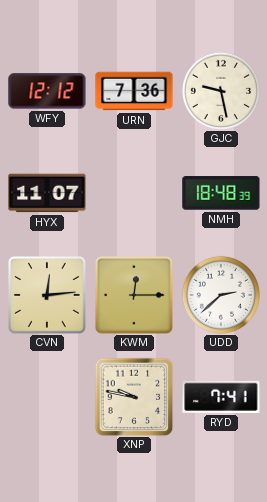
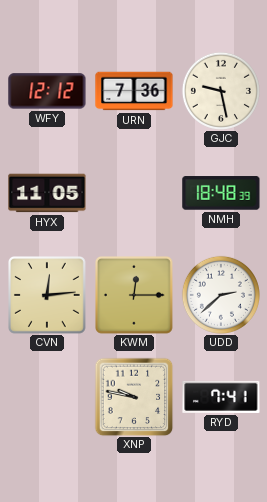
HYX: 11:07 -> 11:05 (47, 193)
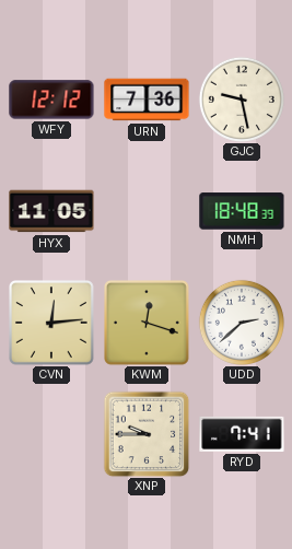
KWM: 12:15 -> 12:18 (148, 324)
XNP: 9:47 -> 9:45 (147, 434)
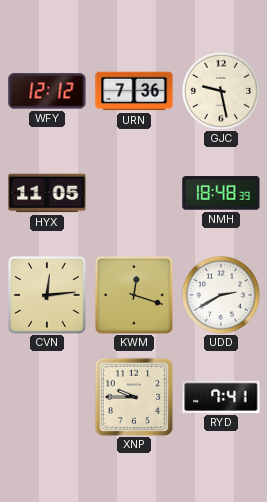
UDD: 2:38 -> 2:40 (221, 295)
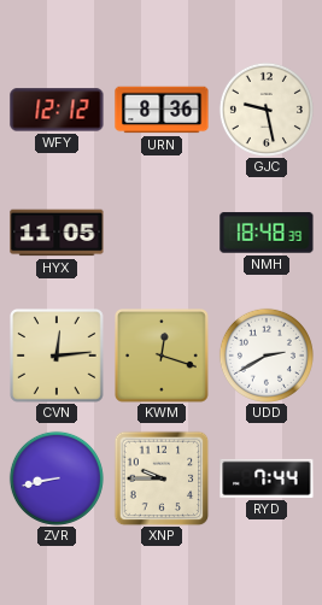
URN: 7:36 -> 8:36 (162, 110)
ZVR: none -> 8:43 (57, 478)
RYD: 7:41 -> 7:44 (267, 478)
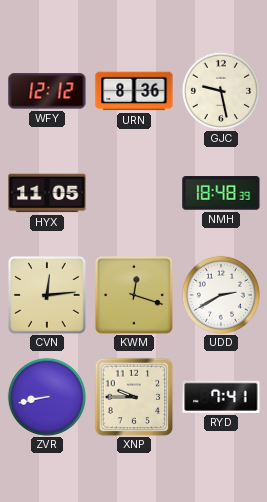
RYD: 7:44 -> 7:41 (221, 397)
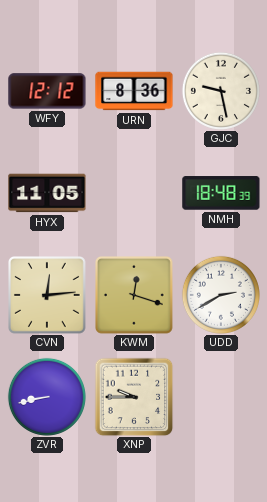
RYD: 7:41 -> none (221, 397)
